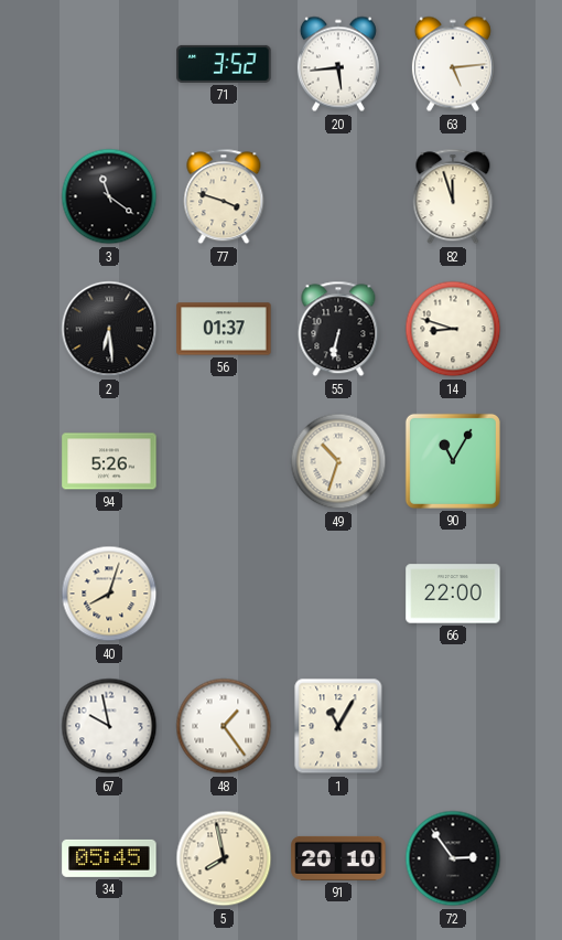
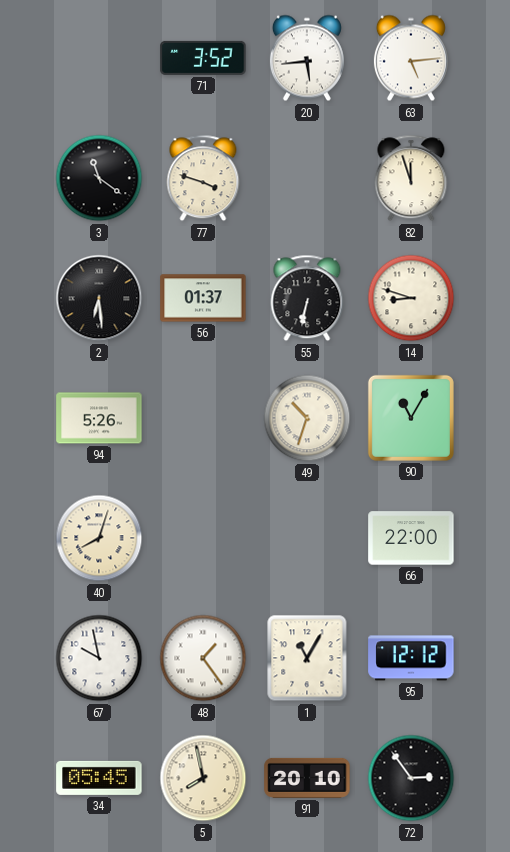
95: none -> 12:12 (411, 658)
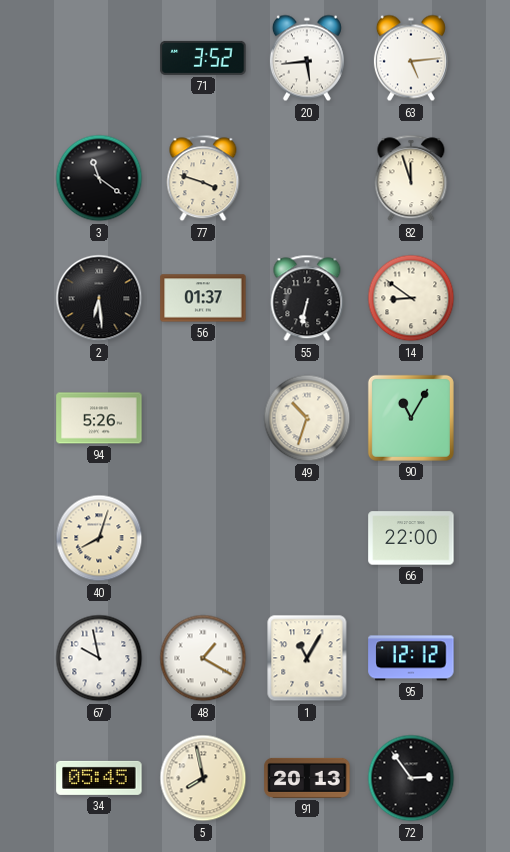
14: 8:48 -> 8:51 (411, 298)
48: 1:24 -> 1:20 (203, 658)
91: 20:10 -> 20:13 (307, 778)
